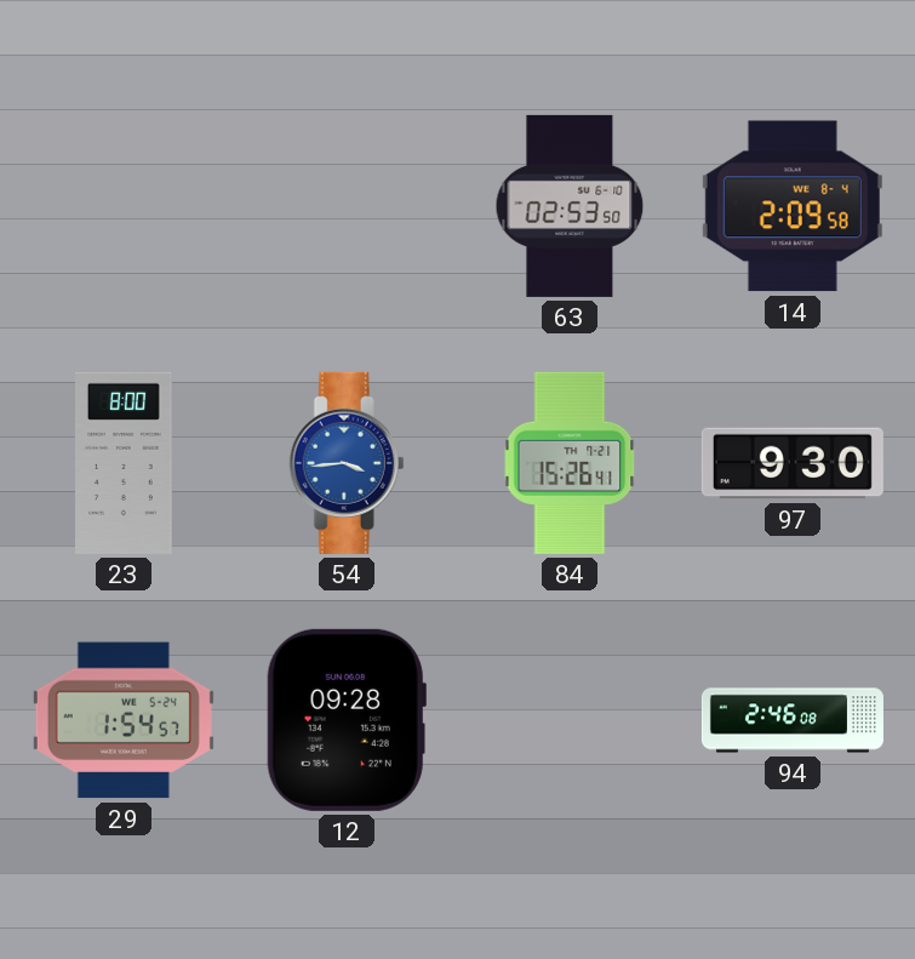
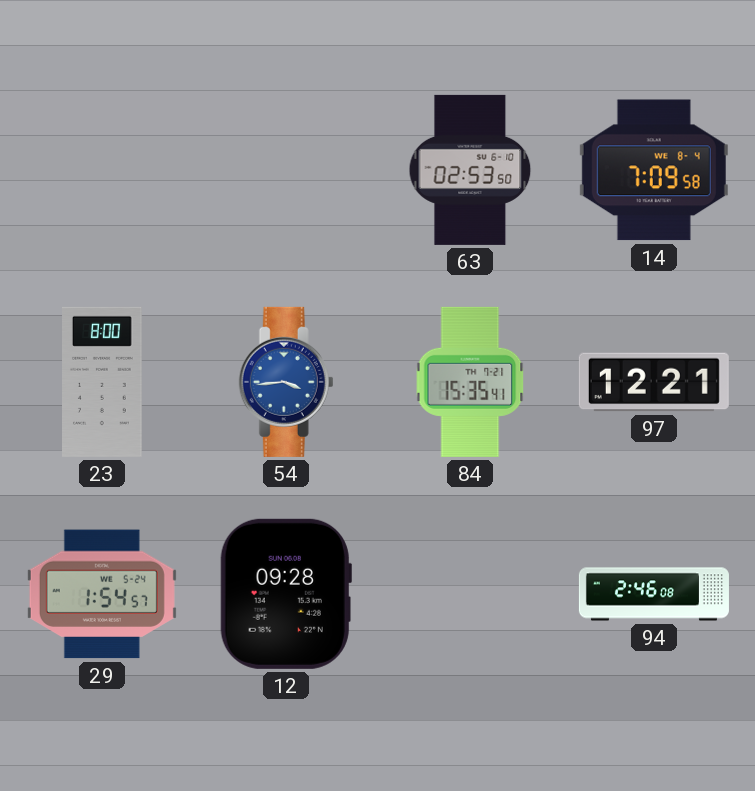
14: 2:09 -> 7:09 (654, 170)
84: 15:26 -> 15:35 (470, 382)
97: 9:30 -> 12:21 (654, 382)
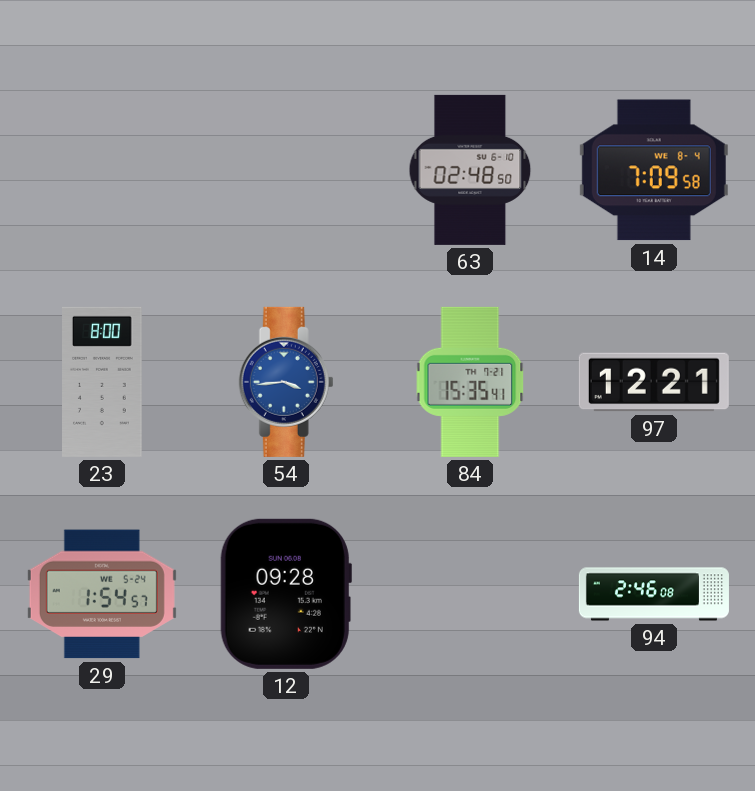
63: 02:53 -> 02:48 (470, 170)
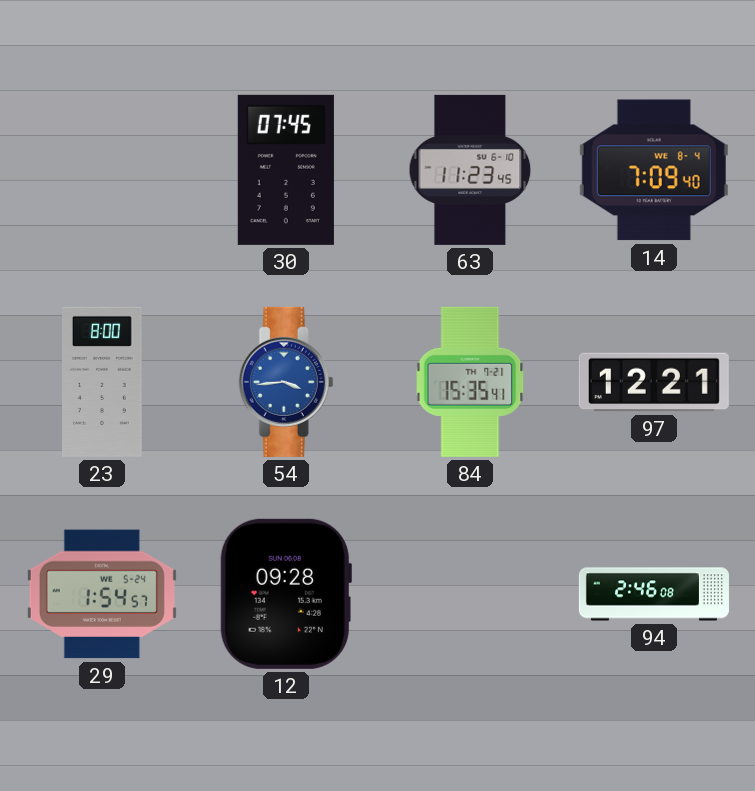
30: none -> 07:45 (286, 170)
63: 02:48 -> 11:23 (470, 170)
14: 7:09:58 -> 7:09:40 (654, 170)
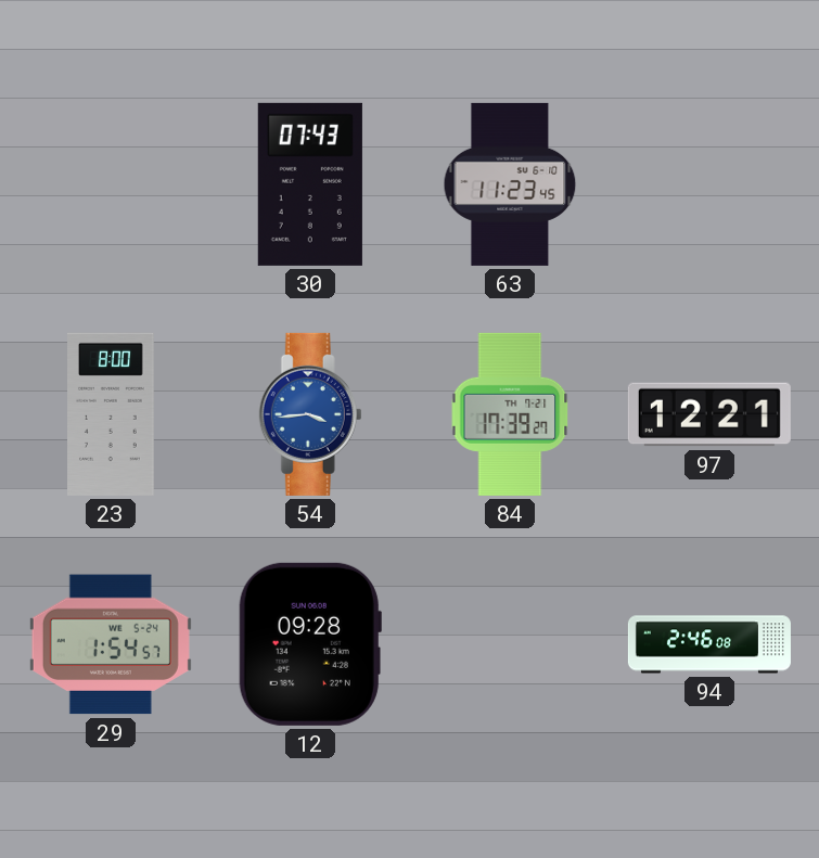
30: 07:45 -> 07:43 (310, 184)
14: 7:09 -> none (654, 170)
84: 15:35 -> 17:39 (510, 414)
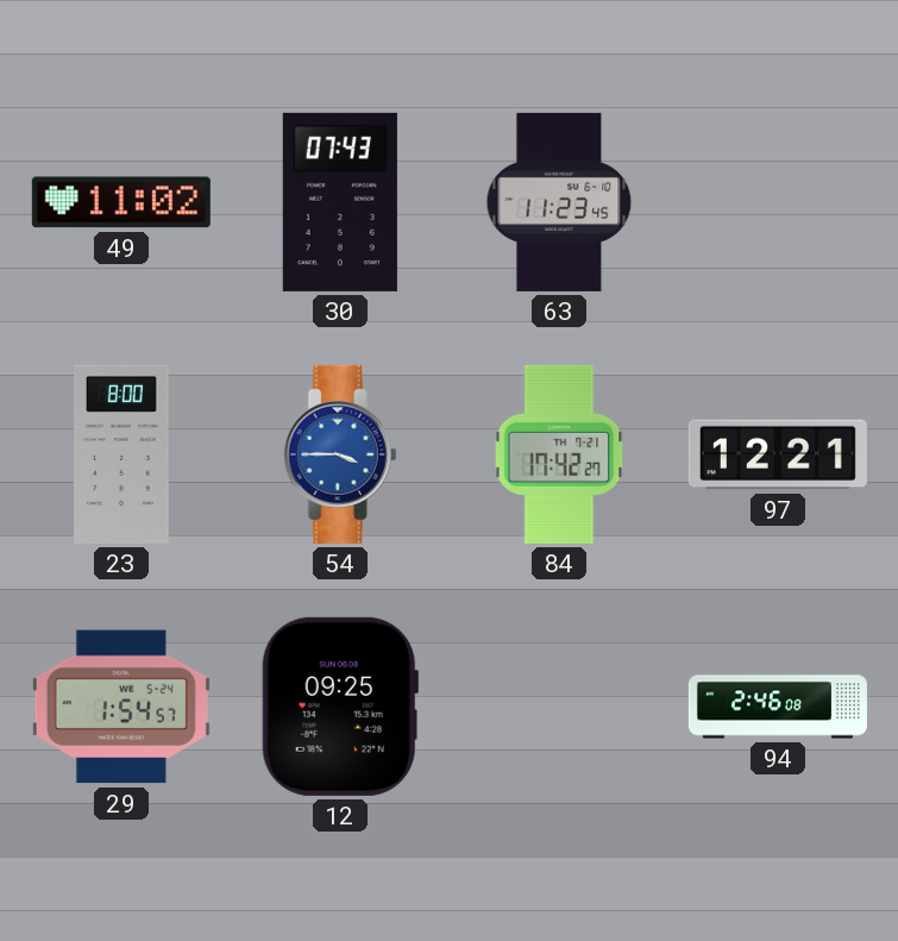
49: none -> 11:02 (121, 202)
54: 3:44 -> 3:45 (340, 454)
84: 17:39 -> 17:42 (559, 454)
12: 09:28 -> 09:25 (340, 707)
